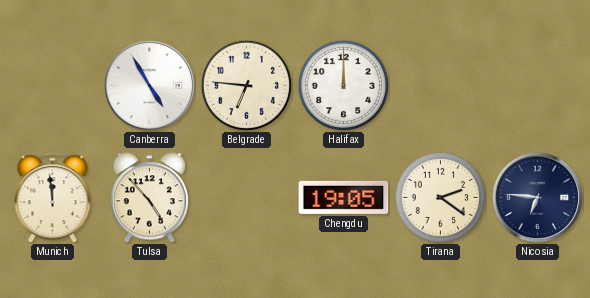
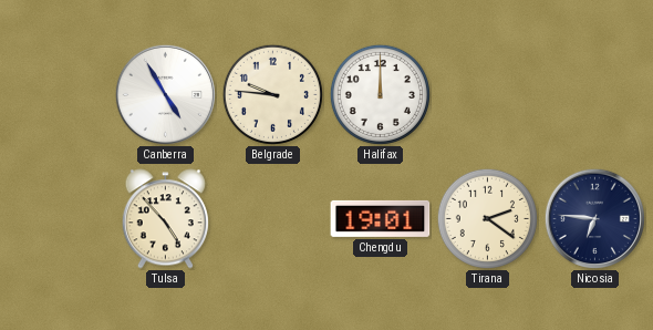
Belgrade: 6:46 -> 9:46 (272, 94)
Munich: 11:59 -> none (53, 198)
Chengdu: 19:05 -> 19:01 (381, 218)
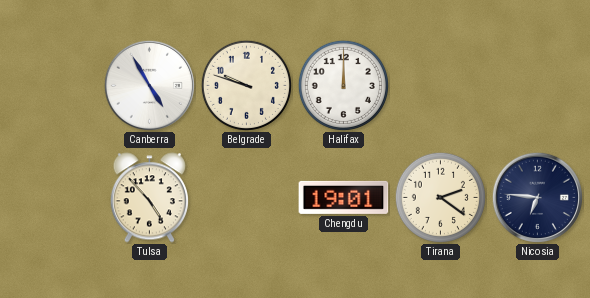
Belgrade: 9:46 -> 9:48 (246, 85)
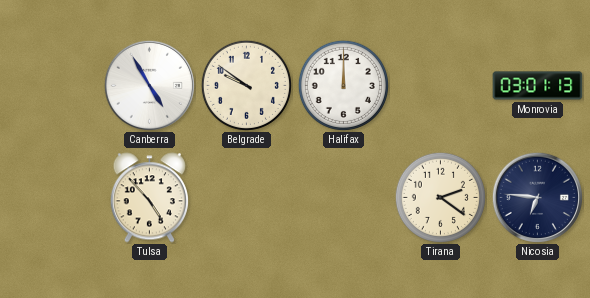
Belgrade: 9:48 -> 9:51 (246, 85)
Monrovia: none -> 03:01 (538, 86)
Chengdu: 19:01 -> none (344, 197)
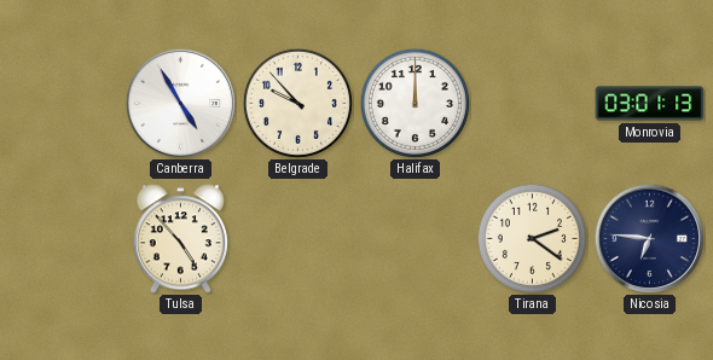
Belgrade: 9:51 -> 9:53 (297, 103)
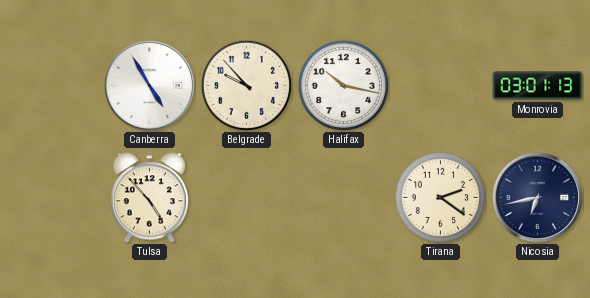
Halifax: 12:00 -> 10:17 (343, 85)
Nicosia: 6:46 -> 6:43 (537, 197)
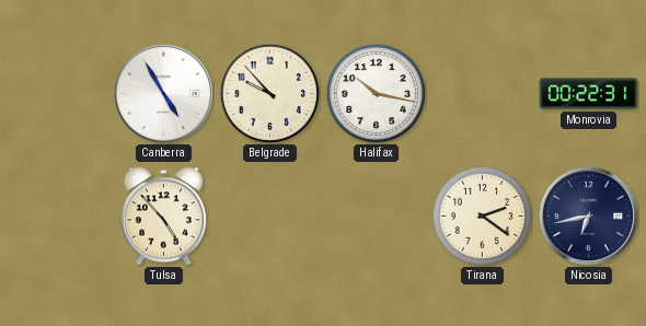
Monrovia: 03:01 -> 00:22 (589, 94)
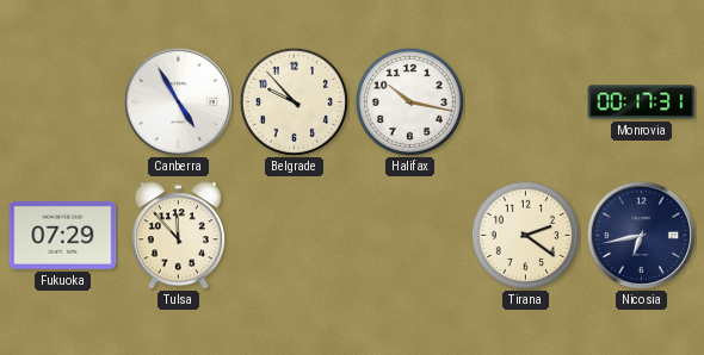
Monrovia: 00:22 -> 00:17 (642, 102)
Fukuoka: none -> 07:29 (63, 235)
Tulsa: 4:53 -> 11:53 (178, 236)
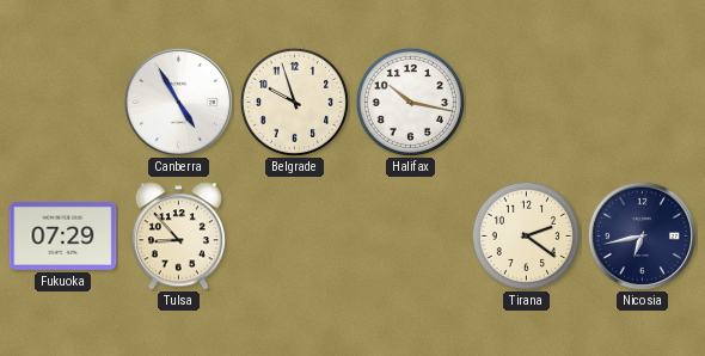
Belgrade: 9:53 -> 9:57 (294, 102)
Monrovia: 00:17 -> none (642, 102)
Tulsa: 11:53 -> 8:53 (178, 237)
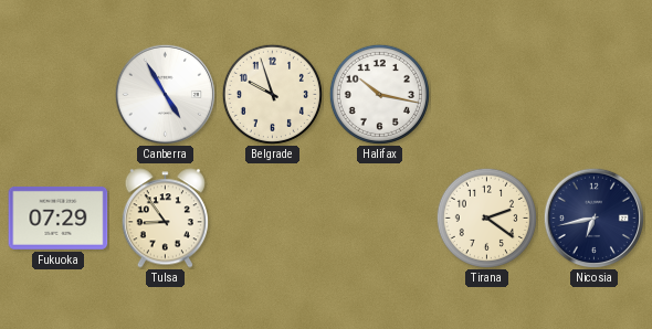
Tulsa: 8:53 -> 8:54 (165, 219)
